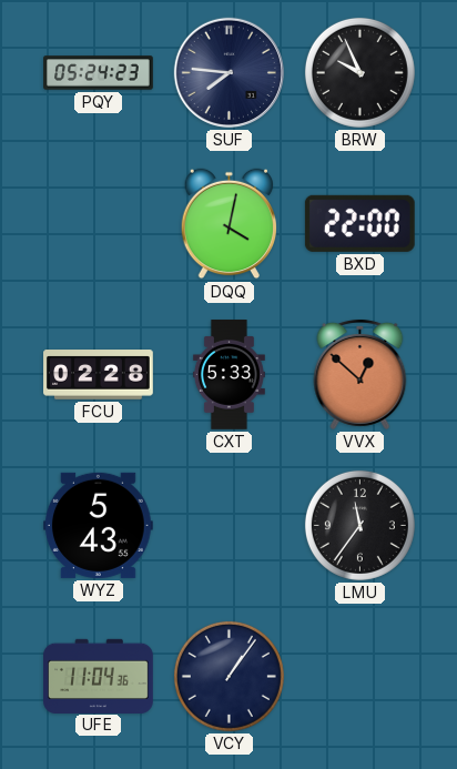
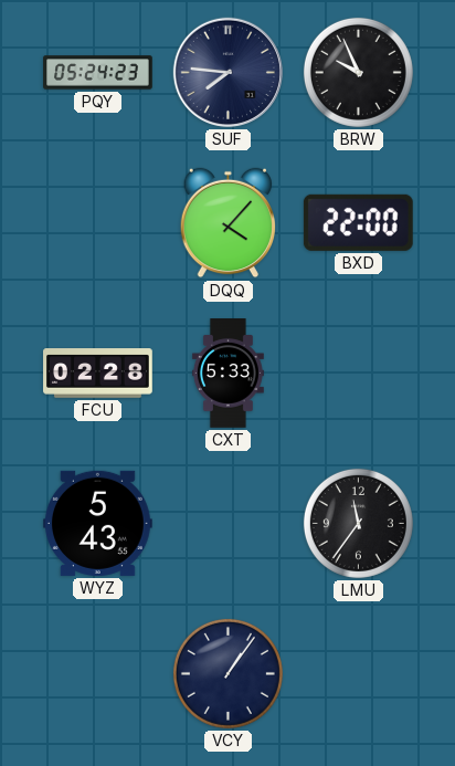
DQQ: 4:02 -> 4:07 (227, 223)
VVX: 12:52 -> none (360, 374)
UFE: 11:04 -> none (99, 676)
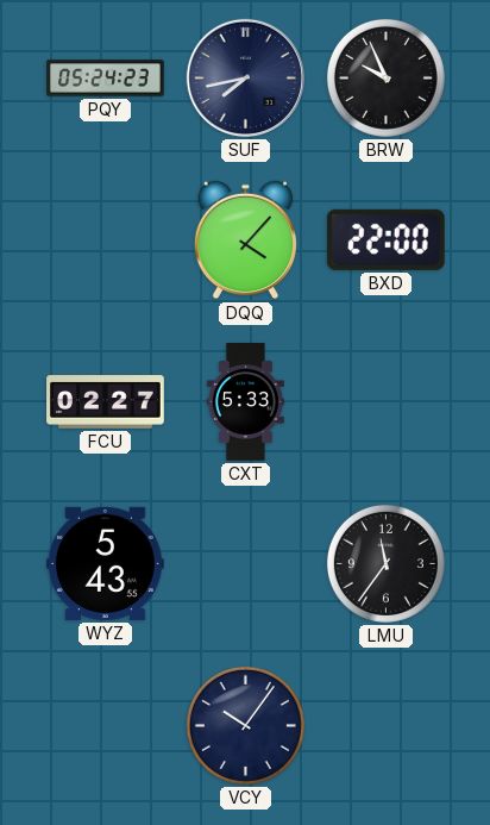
SUF: 7:46 -> 7:43 (245, 77)
FCU: 02:28 -> 02:27 (106, 402)
VCY: 1:06 -> 10:06 (245, 725)
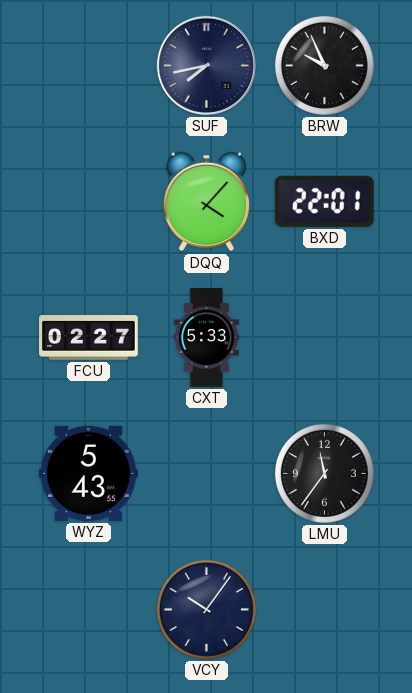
PQY: 05:24 -> none (106, 79)
BXD: 22:00 -> 22:01 (324, 201)
